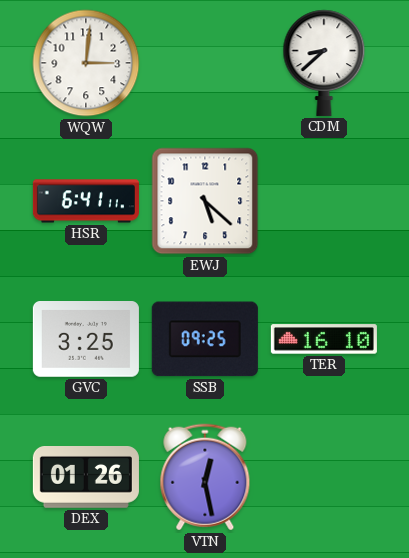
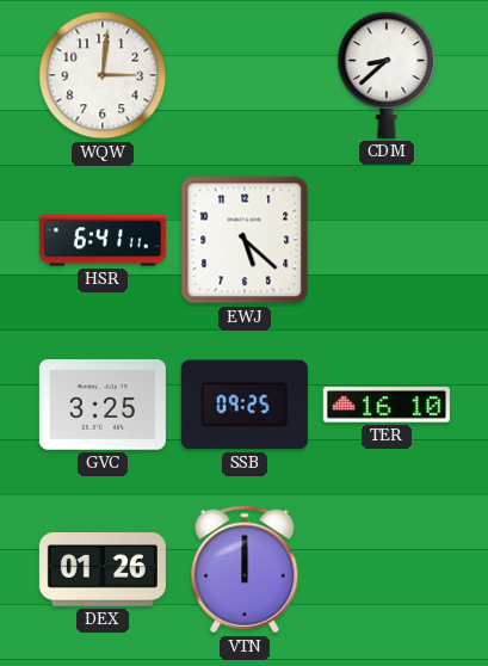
VTN: 12:28 -> 12:00 (245, 569)
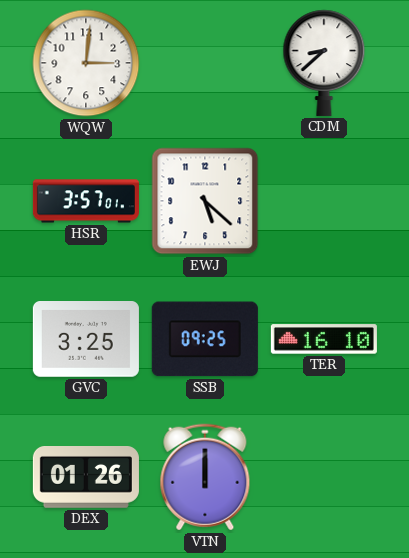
HSR: 6:41 -> 3:57 (86, 201)
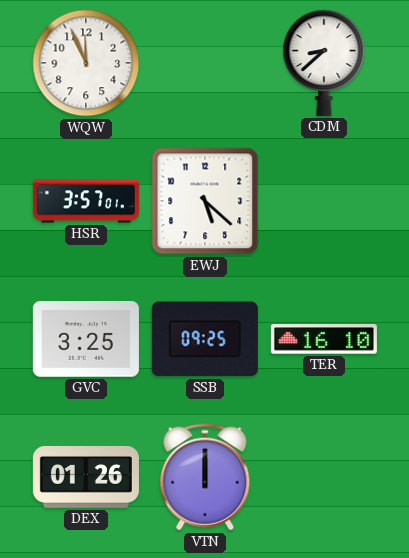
WQW: 3:01 -> 11:56 (86, 63)
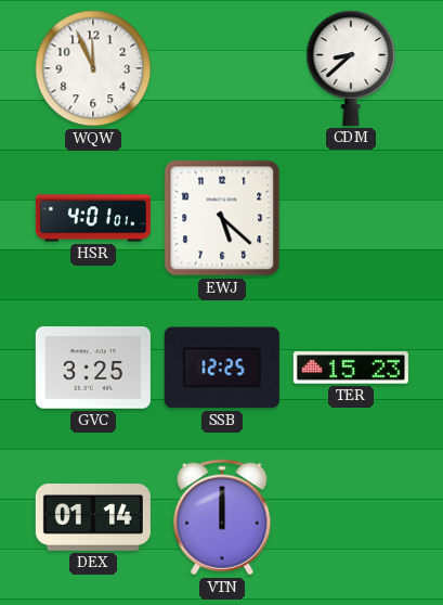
HSR: 3:57 -> 4:01 (93, 218)
SSB: 09:25 -> 12:25 (222, 368)
TER: 16:10 -> 15:23 (351, 368)
DEX: 01:26 -> 01:14 (93, 518)
